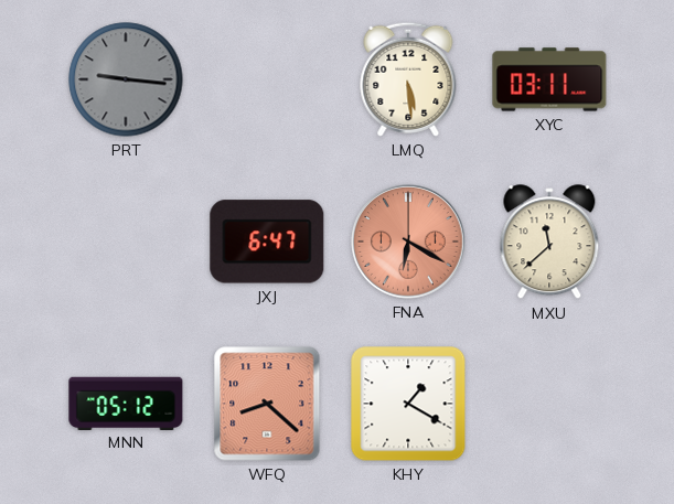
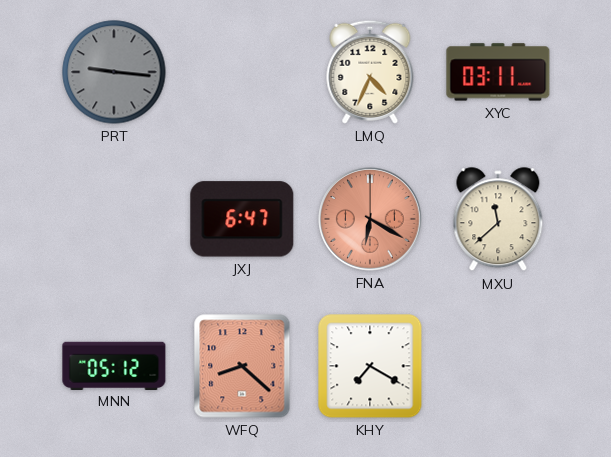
LMQ: 5:29 -> 4:34 (370, 72)
KHY: 1:20 -> 7:20 (370, 366)
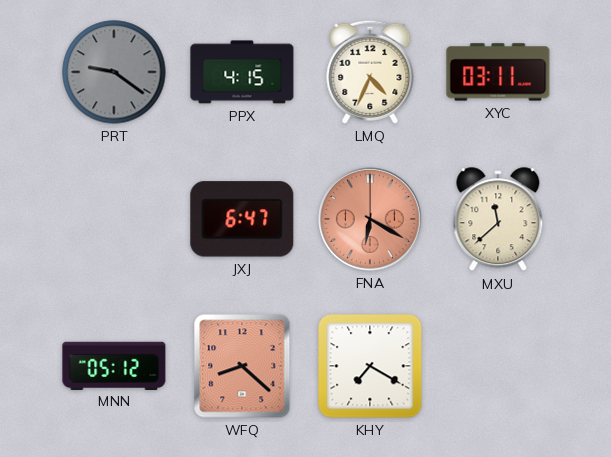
PRT: 9:16 -> 9:21 (114, 72)
PPX: none -> 4:15 (242, 72)
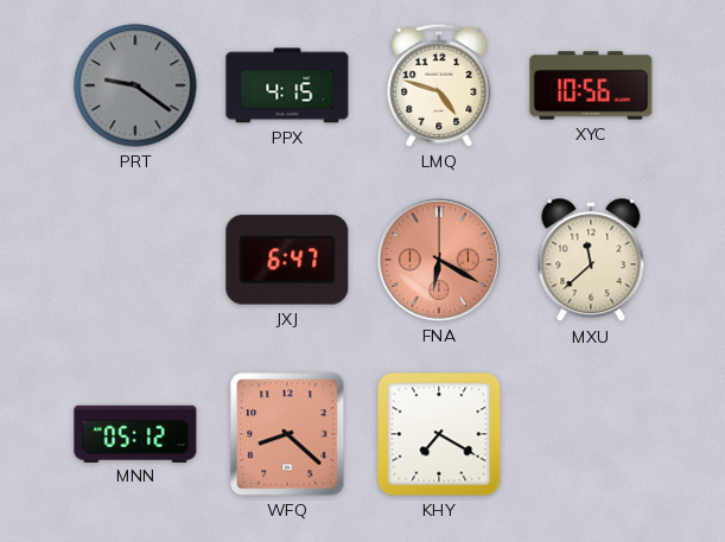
LMQ: 4:34 -> 4:48 (439, 85)
XYC: 03:11 -> 10:56 (591, 85)
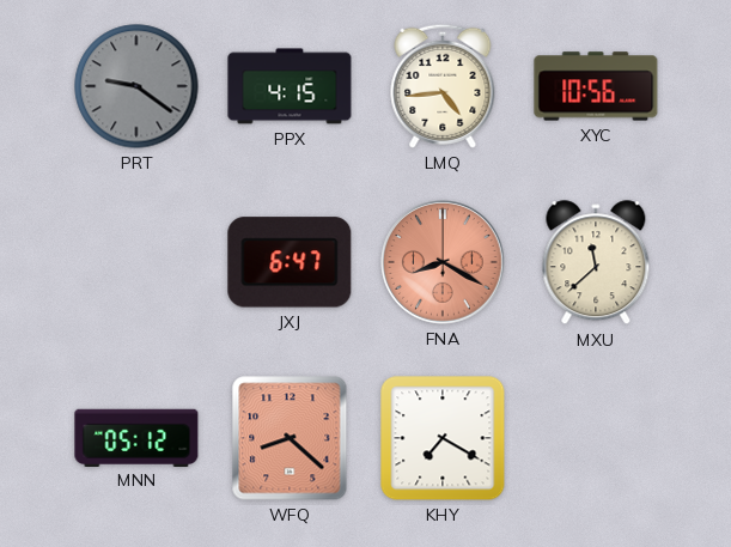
LMQ: 4:48 -> 4:44 (443, 86)
FNA: 6:20 -> 8:20 (444, 263)
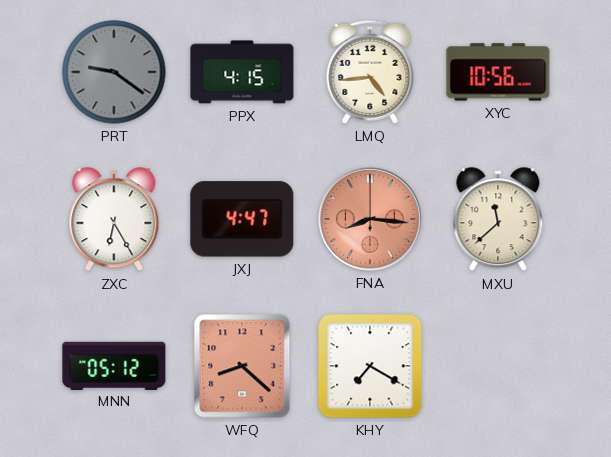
ZXC: none -> 6:25 (114, 220)
JXJ: 6:47 -> 4:47 (242, 219)
FNA: 8:20 -> 8:16 (371, 220)
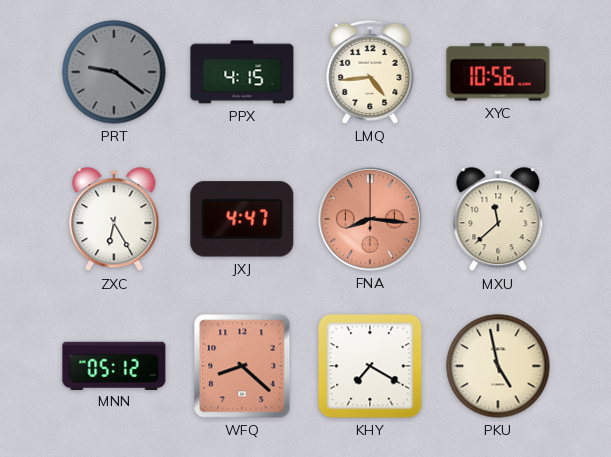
PKU: none -> 4:58 (498, 366)
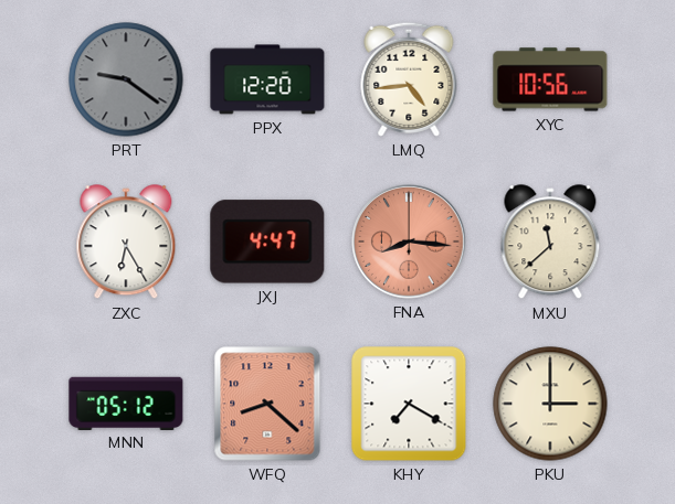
PPX: 4:15 -> 12:20 (267, 79)
PKU: 4:58 -> 3:00 (550, 404)
